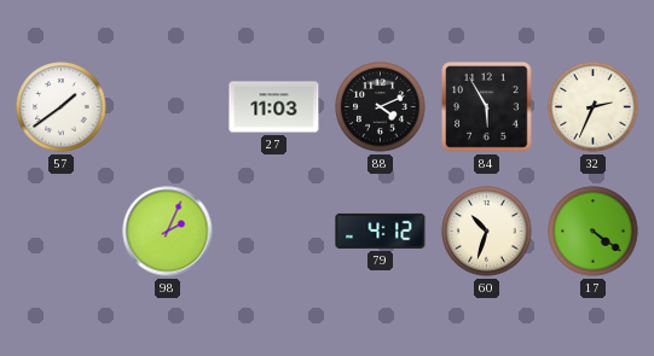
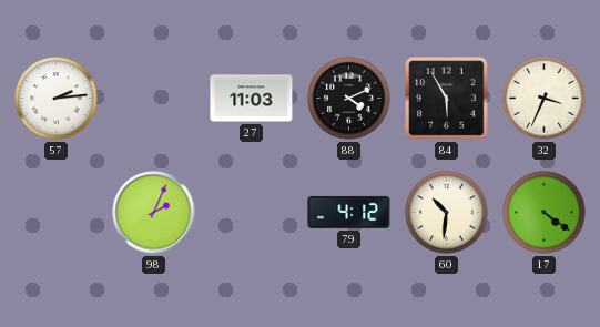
57: 1:39 -> 2:14 (57, 99)
32: 2:34 -> 3:34 (545, 99)
60: 10:33 -> 10:31 (447, 213)
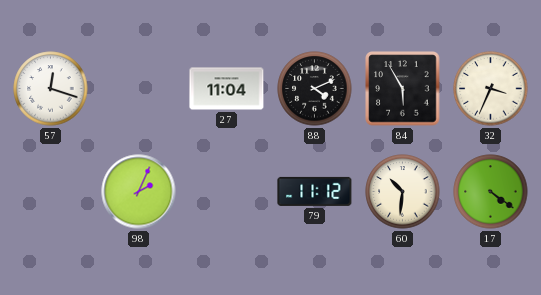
57: 2:14 -> 12:18 (51, 89)
27: 11:03 -> 11:04 (227, 89)
79: 4:12 -> 11:12 (315, 191)
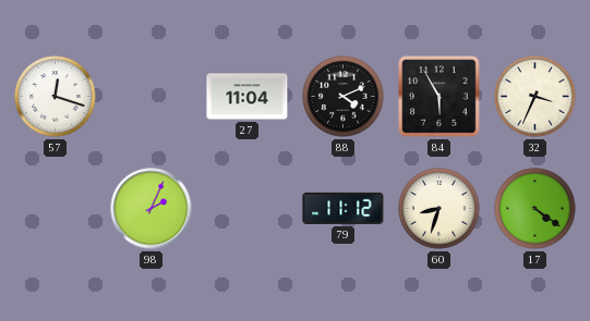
60: 10:31 -> 8:33 (440, 209)
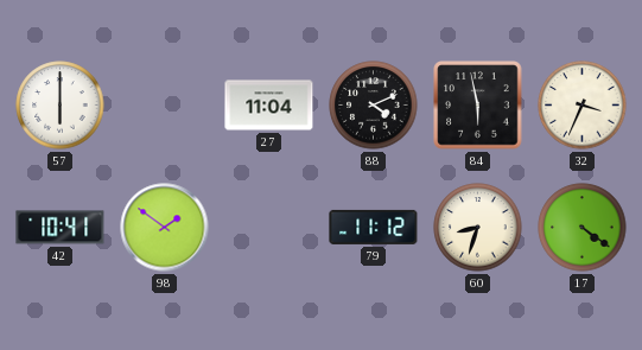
57: 12:18 -> 6:00 (61, 106)
84: 5:55 -> 5:58 (478, 106)
42: none -> 10:41 (61, 228)
98: 2:04 -> 1:51 (165, 228)
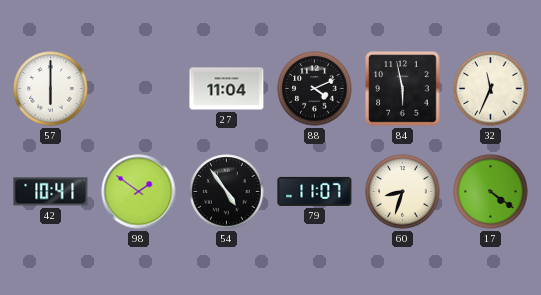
32: 3:34 -> 11:34 (491, 89)
54: none -> 4:54 (227, 192)
79: 11:12 -> 11:07 (315, 191)
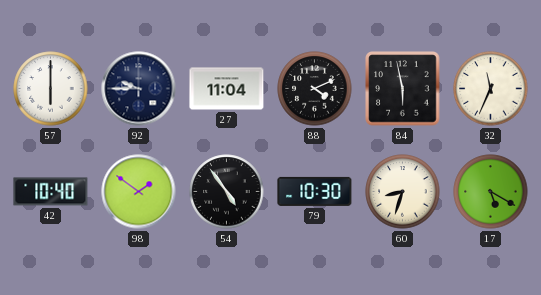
92: none -> 9:45 (139, 89)
42: 10:41 -> 10:40 (51, 192)
79: 11:07 -> 10:30 (315, 191)
17: 4:21 -> 5:20 (491, 192)
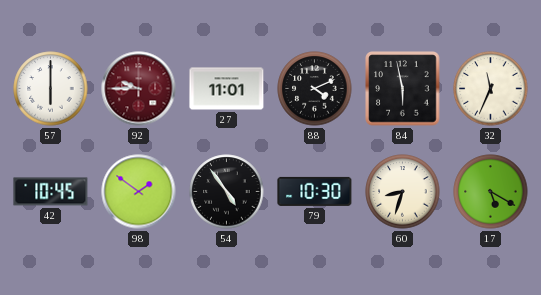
92 dial: navy -> burgundy (139, 89)
27: 11:04 -> 11:01 (227, 89)
42: 10:40 -> 10:45 (51, 192)
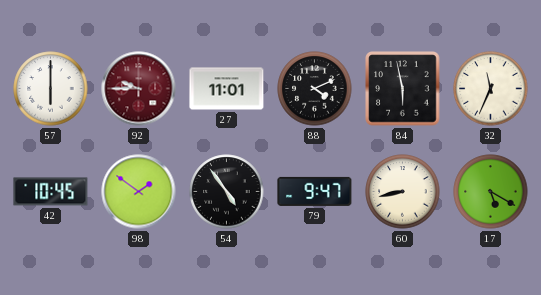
79: 10:30 -> 9:47 (315, 191)
60: 8:33 -> 8:43 (403, 192)
